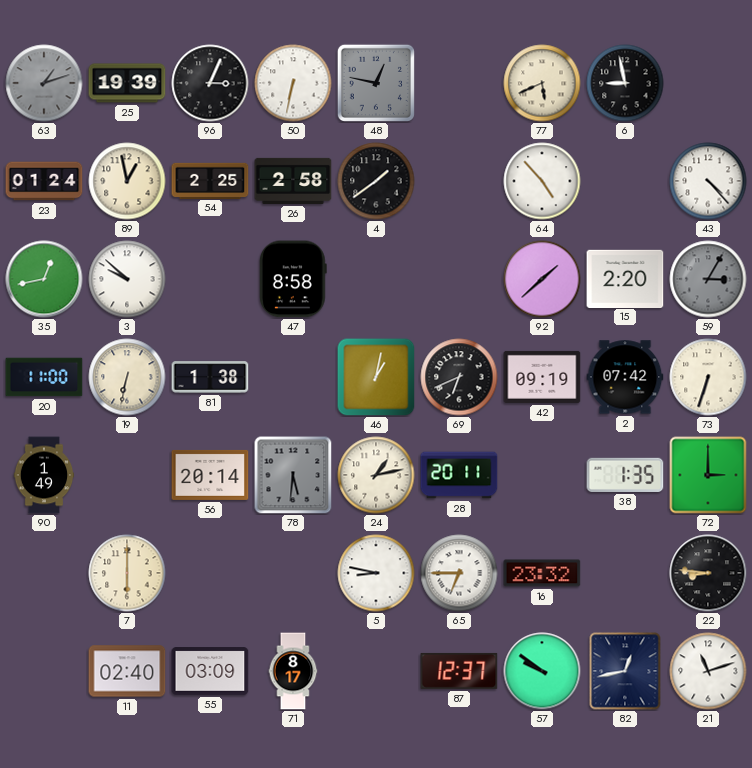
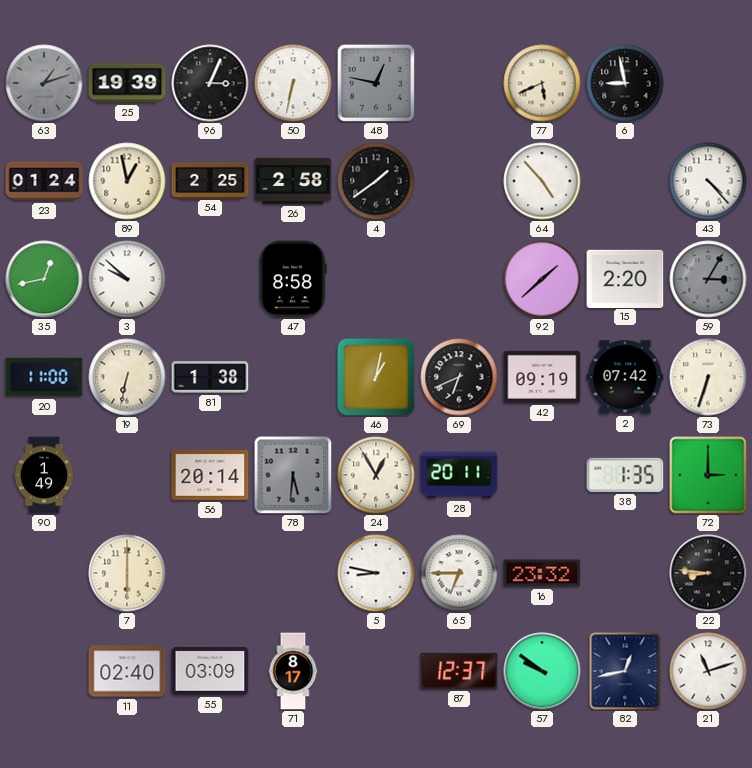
24: 1:13 -> 12:55 (376, 475)
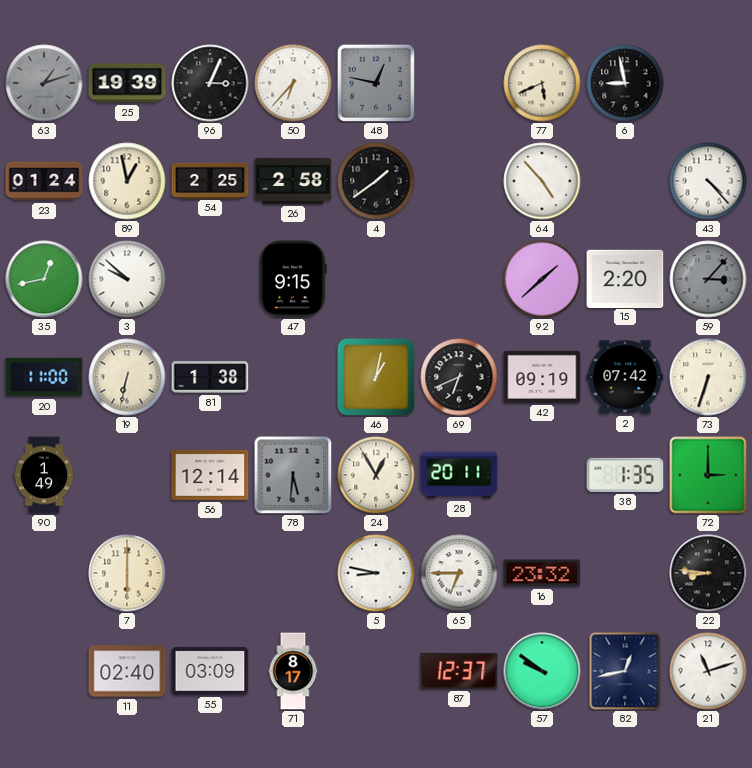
50: 6:32 -> 6:37 (293, 83)
47: 8:58 -> 9:15 (293, 279)
59: 3:05 -> 3:07 (708, 279)
56: 20:14 -> 12:14 (210, 475)
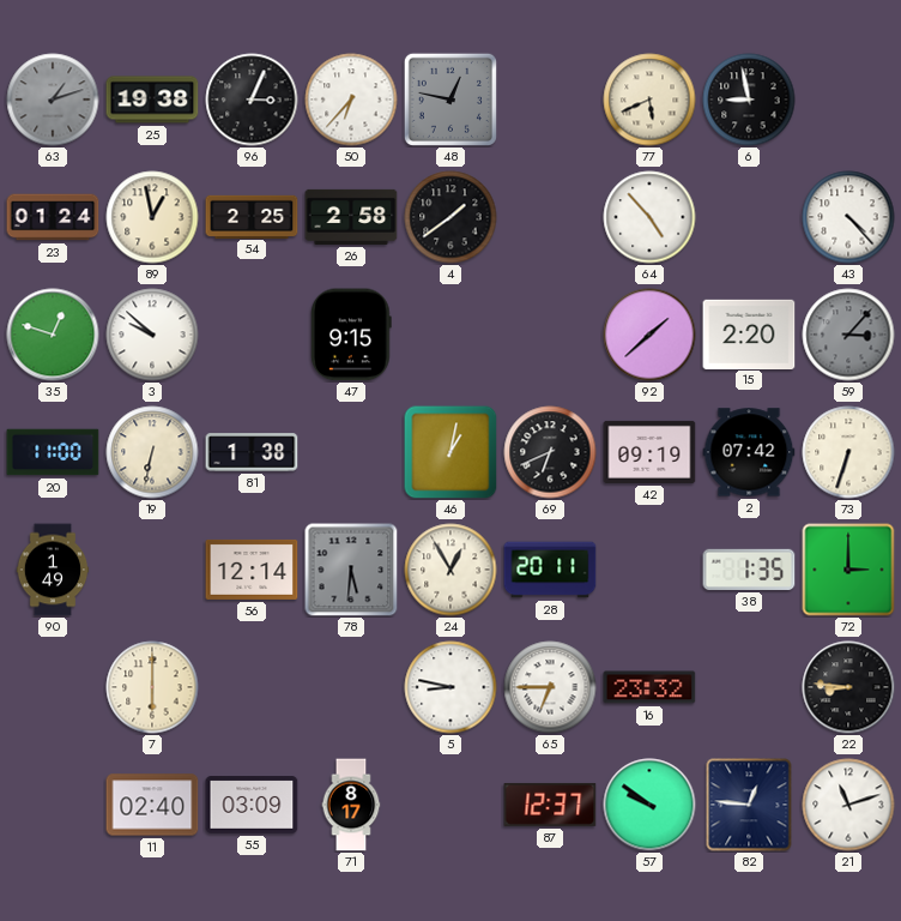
25: 19:39 -> 19:38 (152, 100)
35: 12:43 -> 12:48 (53, 335)
82: 12:43 -> 12:46 (749, 805)
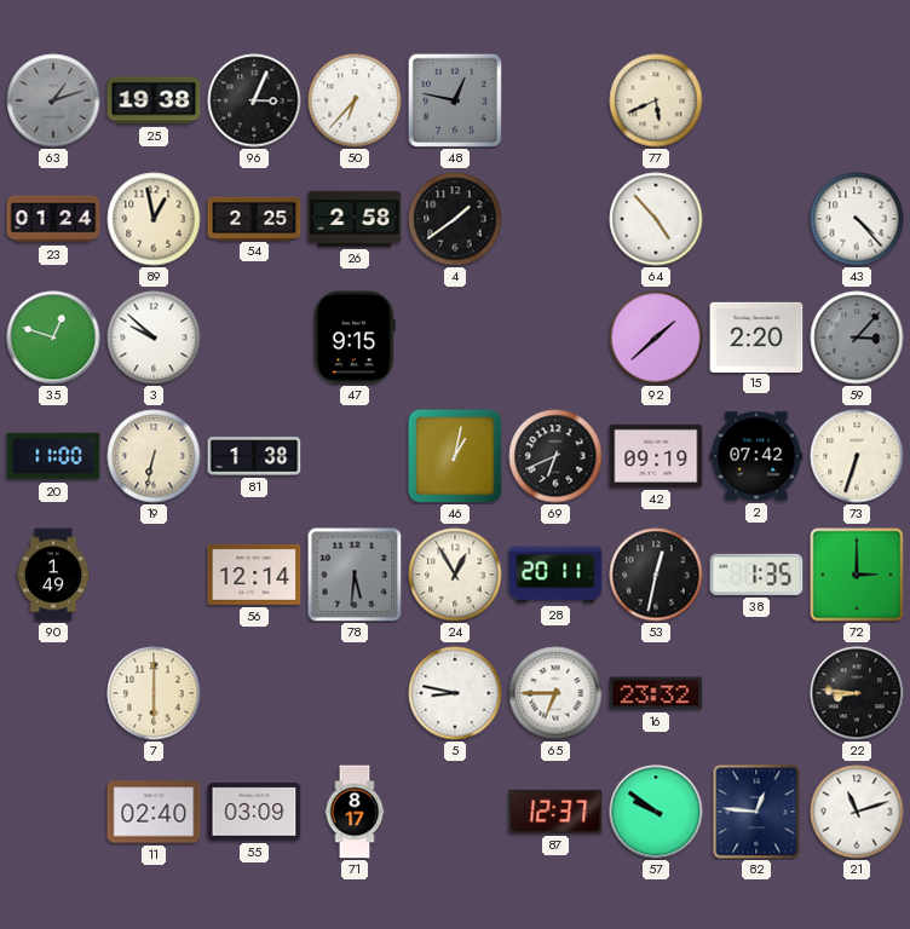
6: 8:58 -> none (749, 100)
53: none -> 12:32 (656, 575)
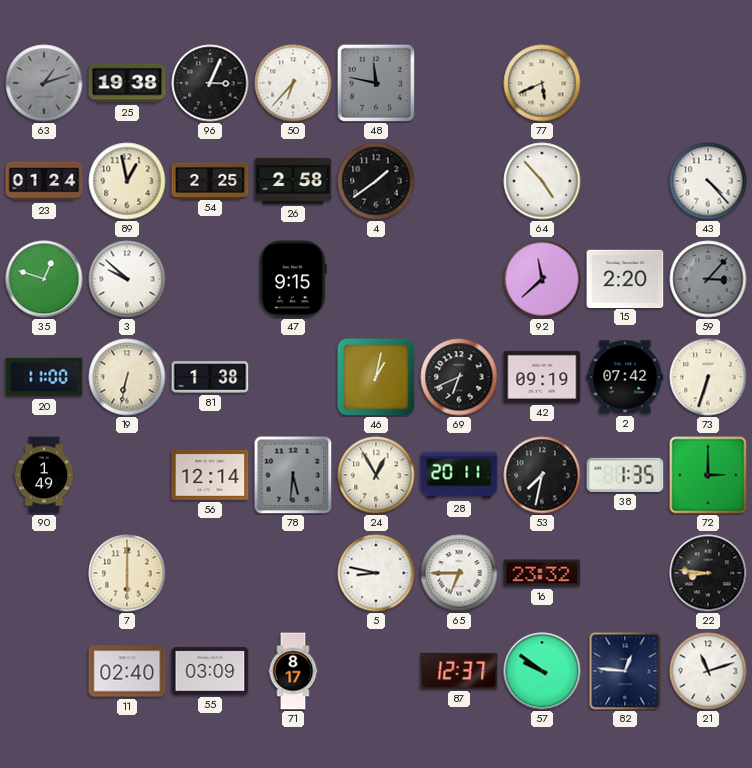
48: 12:47 -> 11:47 (376, 83)
92: 1:38 -> 11:38 (542, 279)
53: 12:32 -> 7:32 (542, 475)
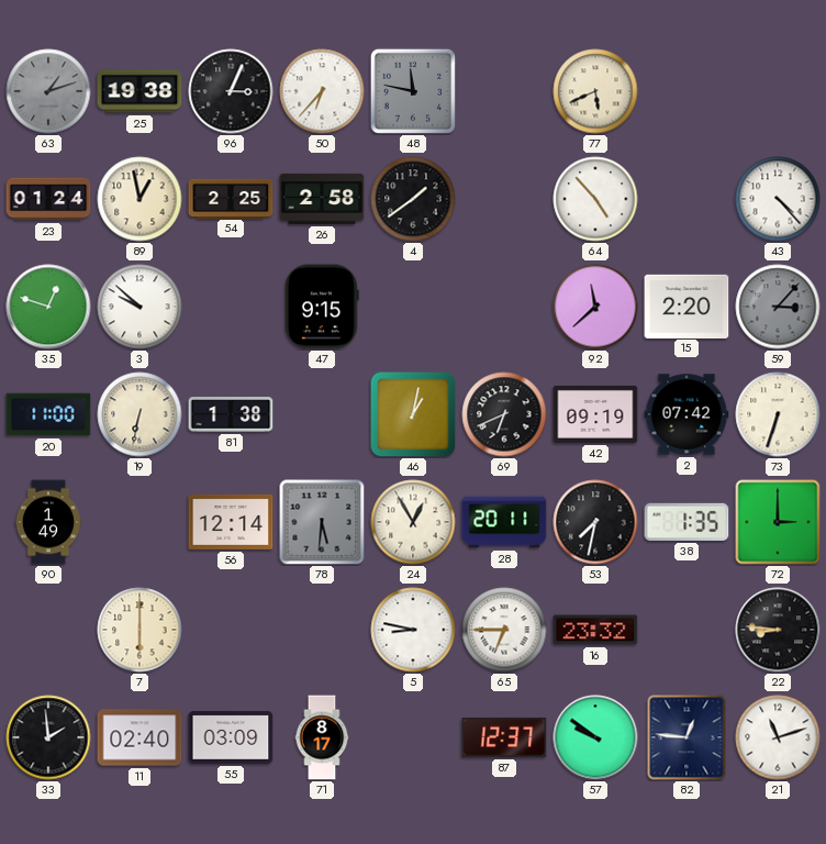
33: none -> 1:59 (48, 737)
